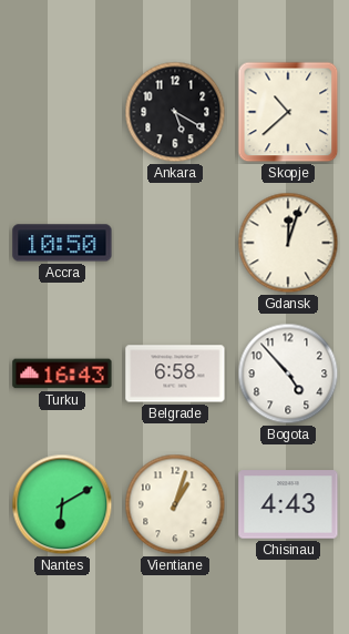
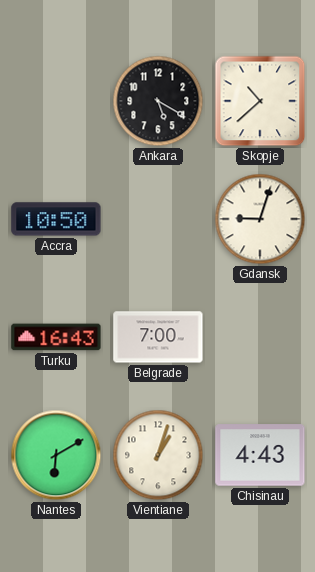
Gdansk: 12:03 -> 9:03 (260, 219)
Belgrade: 6:58 -> 7:00 (158, 337)
Bogota: 4:53 -> none (288, 374)
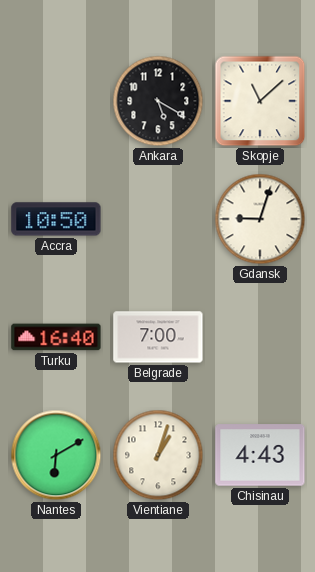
Skopje: 10:38 -> 11:08 (260, 101)
Turku: 16:43 -> 16:40 (56, 337)
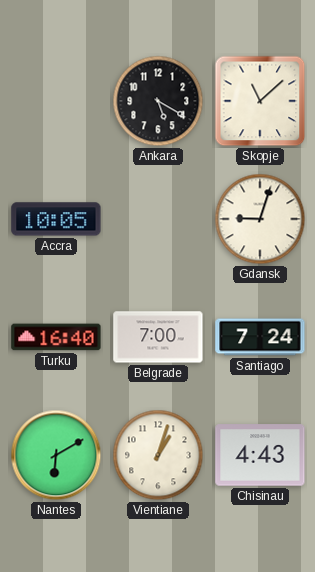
Accra: 10:50 -> 10:05 (56, 219)
Santiago: none -> 7:24 (260, 337)
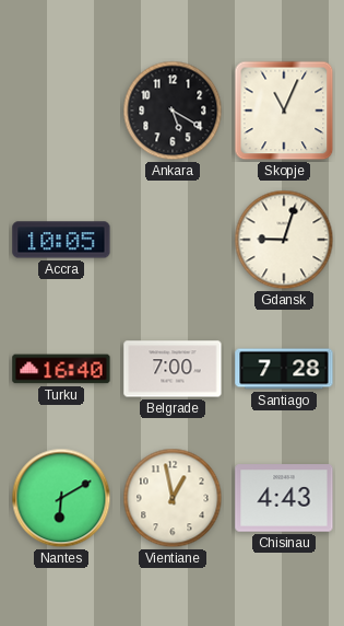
Skopje: 11:08 -> 11:04 (284, 111)
Santiago: 7:24 -> 7:28 (284, 369)
Vientiane: 1:03 -> 12:58 (173, 498)
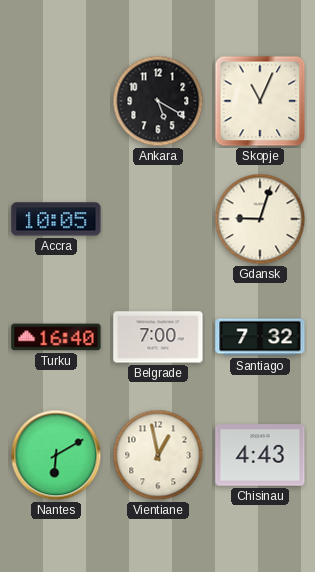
Santiago: 7:28 -> 7:32 (260, 337)
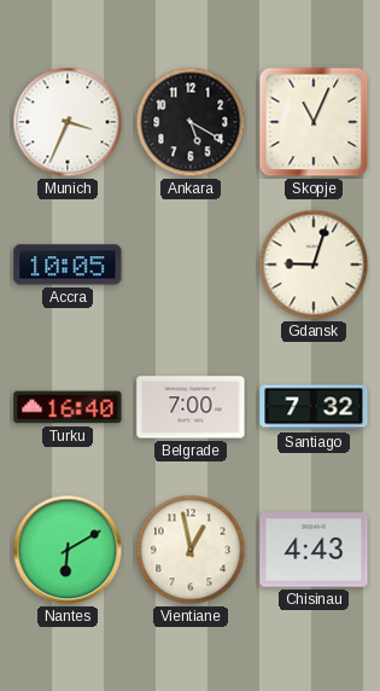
Munich: none -> 3:34 (68, 122)
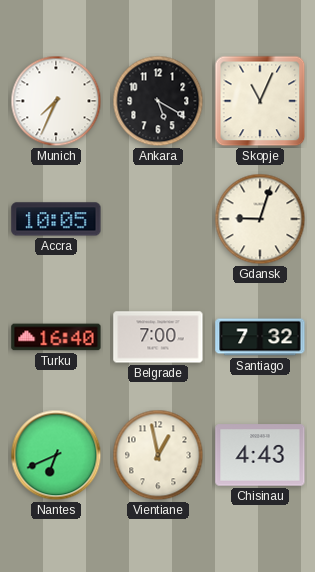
Munich: 3:34 -> 7:34 (56, 101)
Nantes: 6:10 -> 6:41 (56, 455)
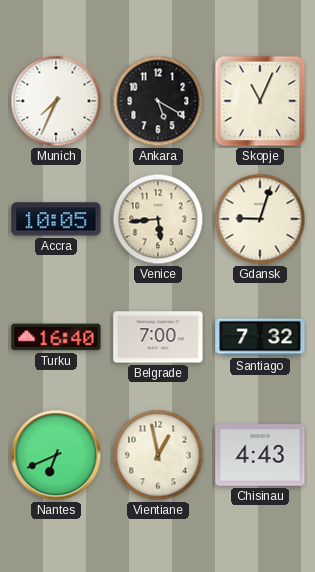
Venice: none -> 5:44 (158, 219)
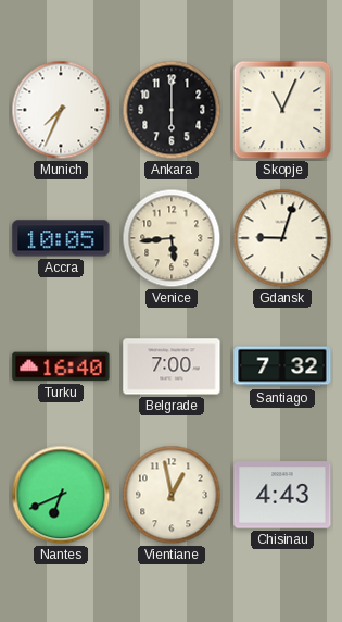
Ankara: 5:20 -> 6:00 (172, 110)
